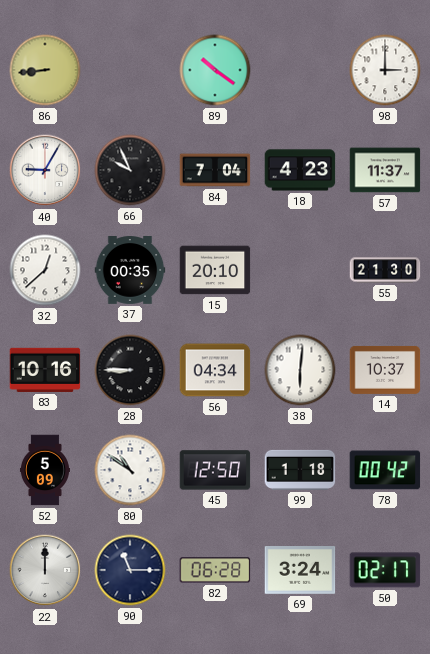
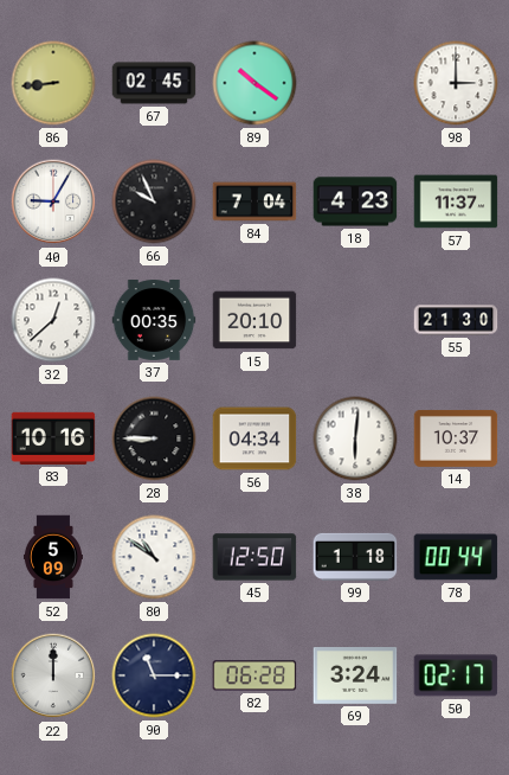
67: none -> 02:45 (154, 83)
78: 00:42 -> 00:44 (456, 557)
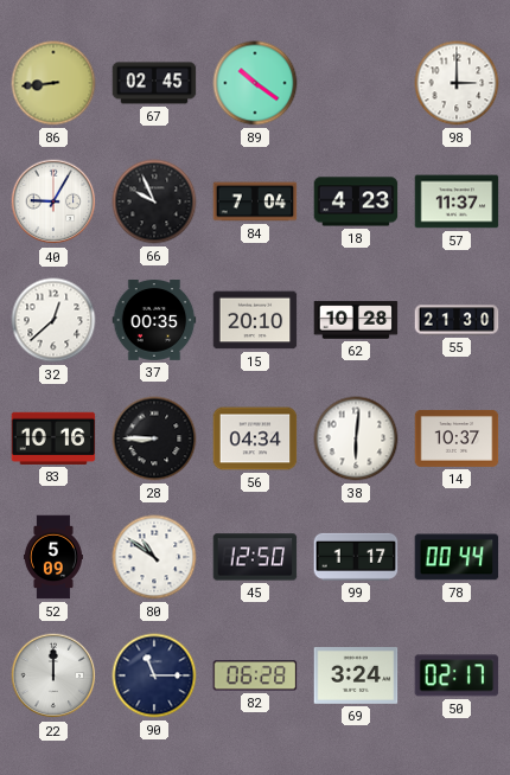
62: none -> 10:28 (356, 320)
99: 1:18 -> 1:17 (356, 557)
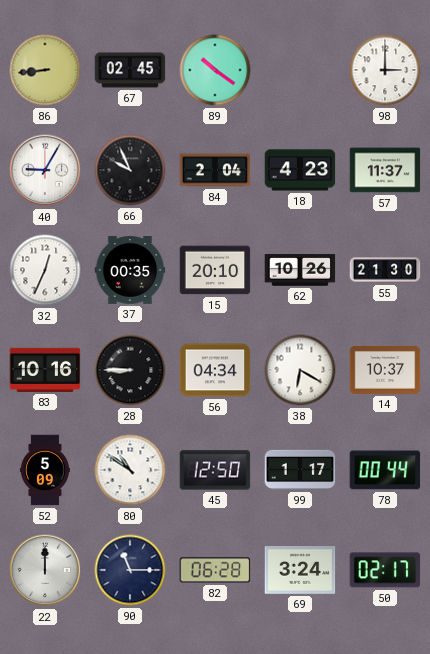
84: 7:04 -> 2:04 (215, 170)
32: 12:38 -> 12:34 (45, 270)
62: 10:28 -> 10:26 (300, 270)
38: 6:01 -> 6:20 (300, 370)
